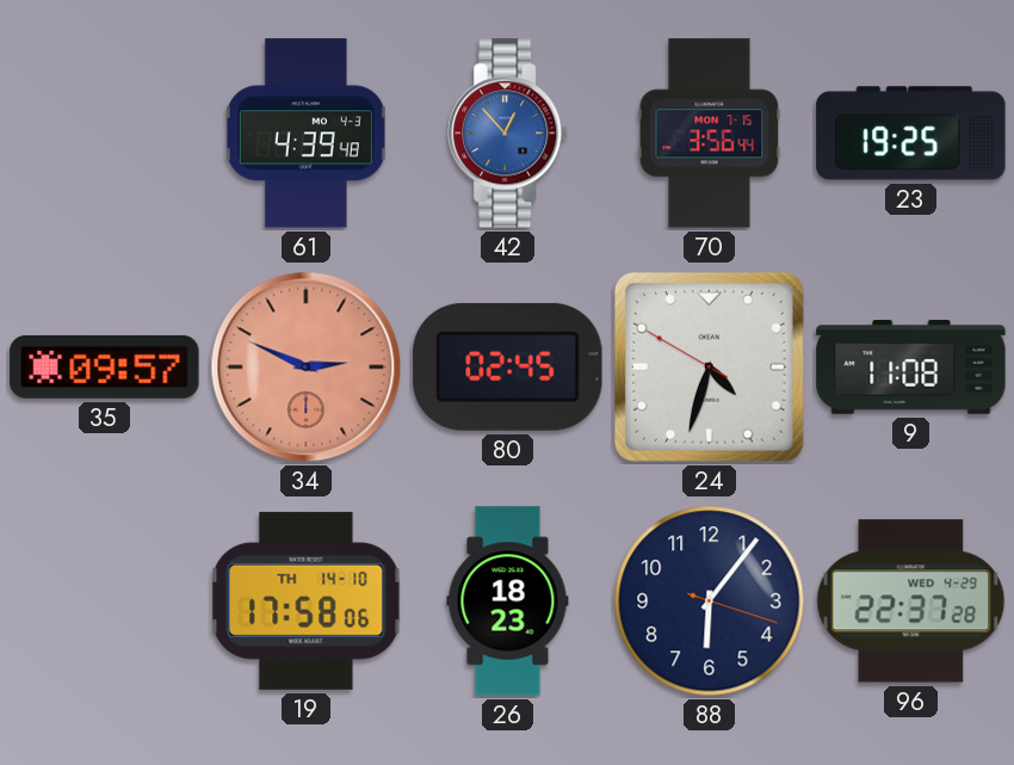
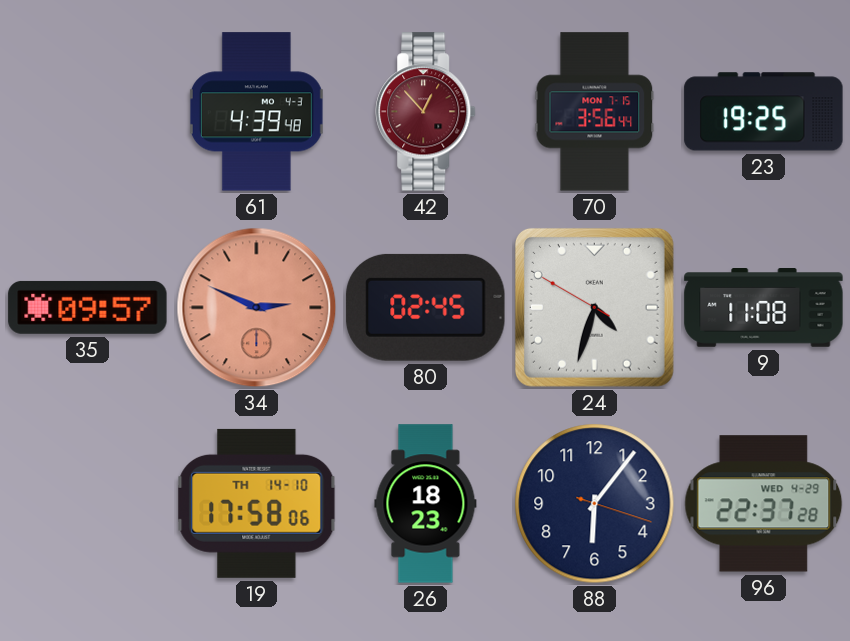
42 dial: blue -> burgundy (426, 112)
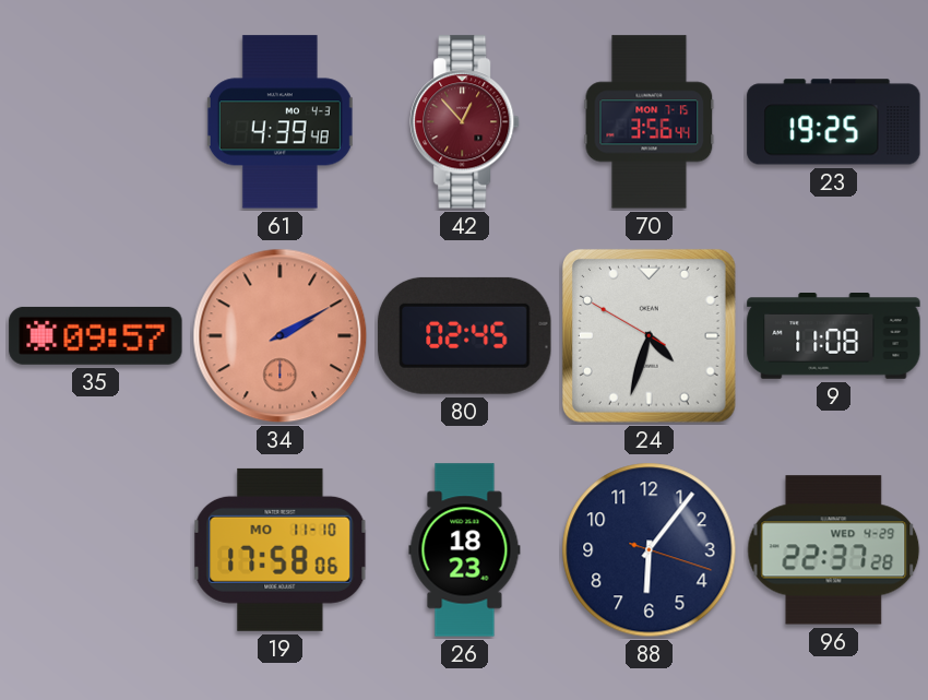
34: 2:49 -> 2:10 (281, 336)
19 date: TH 14-10 -> MO 11-10 (281, 549)
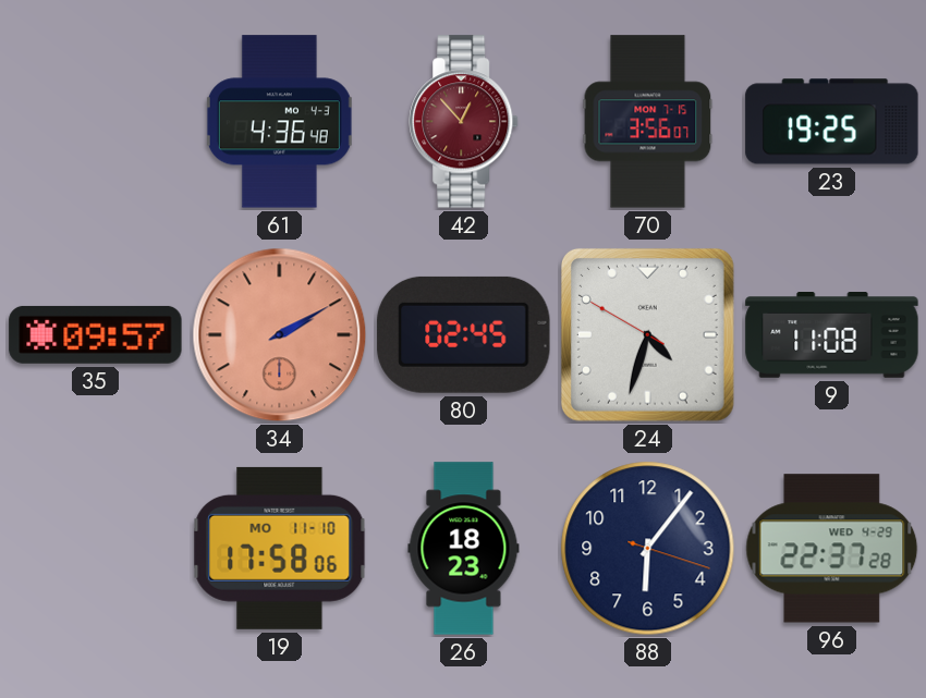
61: 4:39 -> 4:36 (279, 122)
70: 3:56:44 -> 3:56:07 (648, 122)
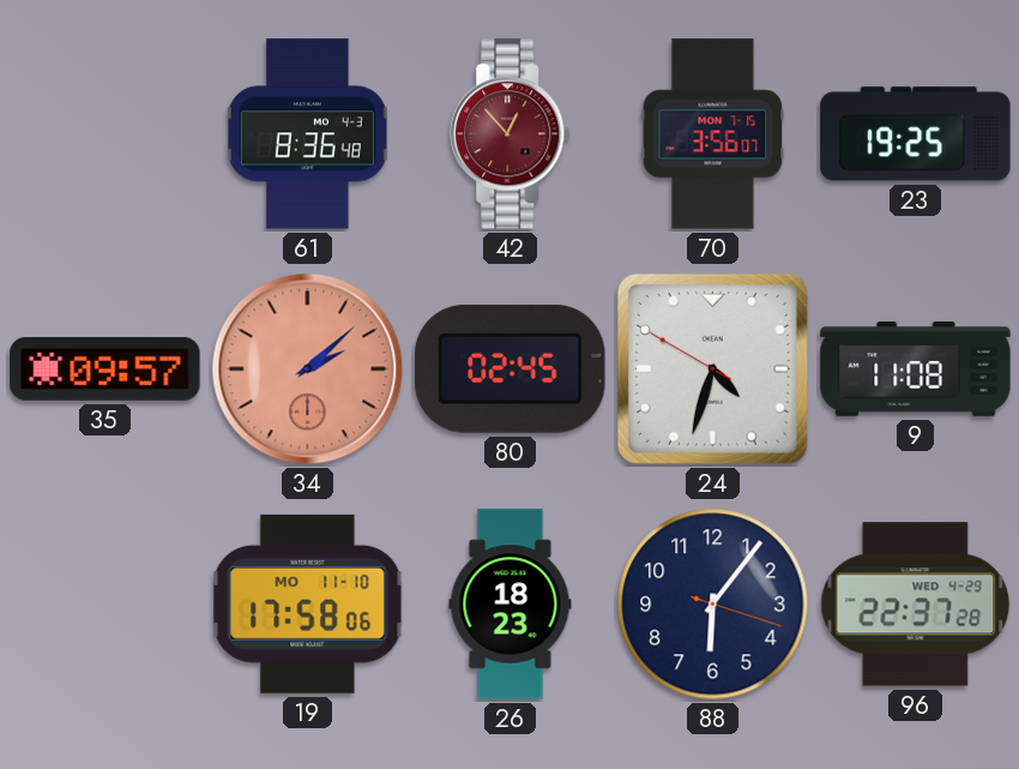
61: 4:36 -> 8:36 (307, 134)
34: 2:10 -> 2:08 (308, 370)
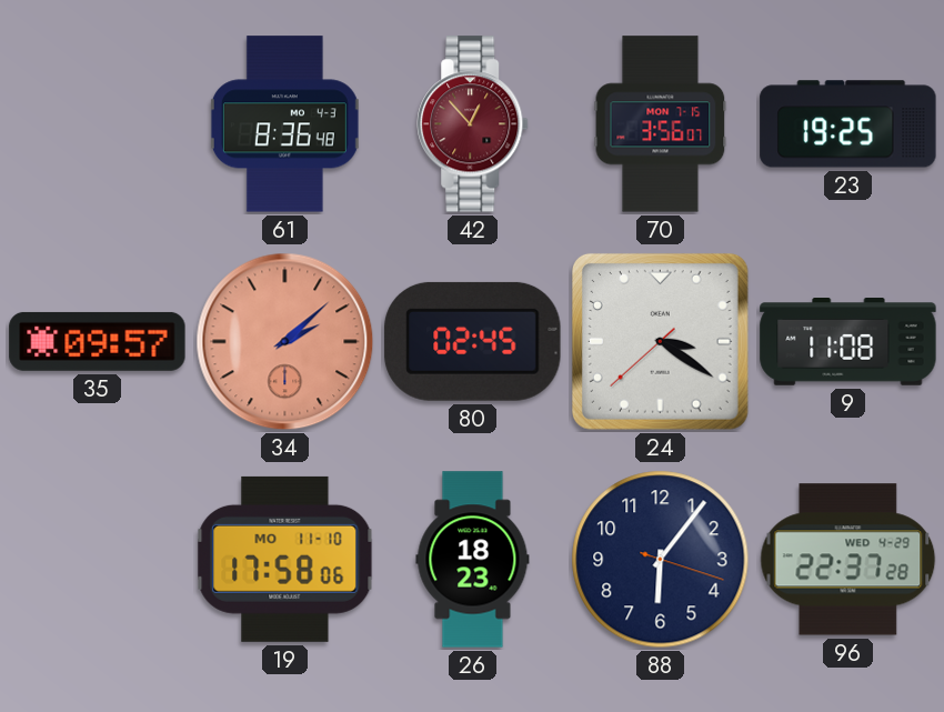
24: 4:32 -> 3:20 (660, 341)
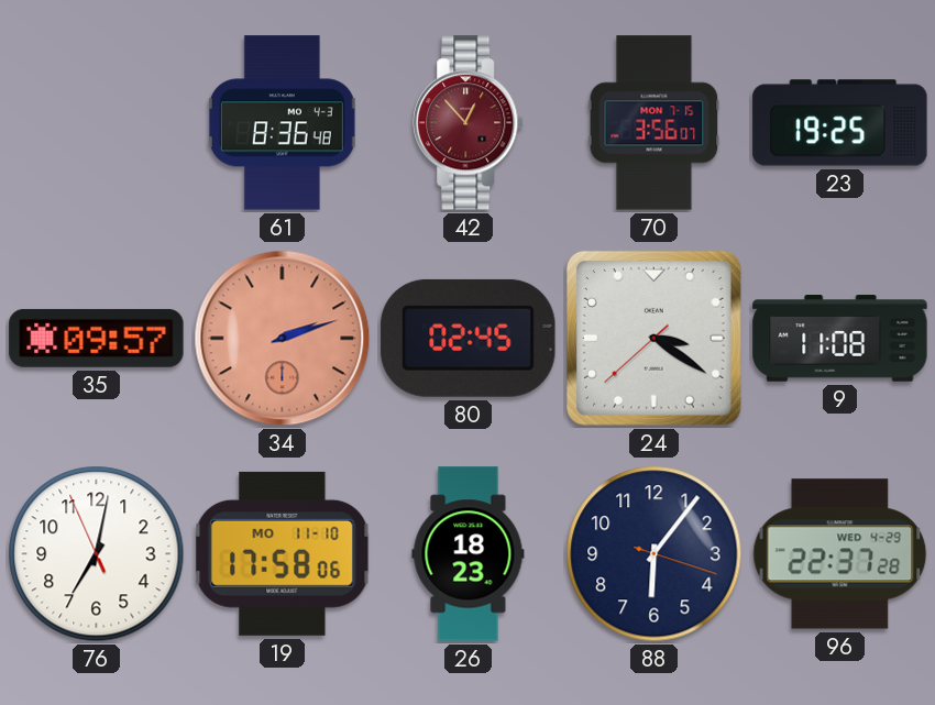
34: 2:08 -> 2:12 (283, 339)
76: none -> 7:01 (97, 554)
